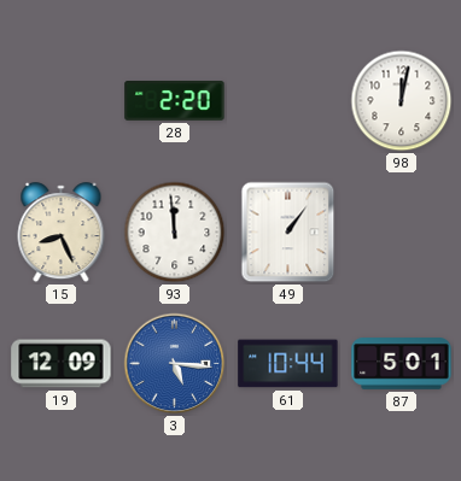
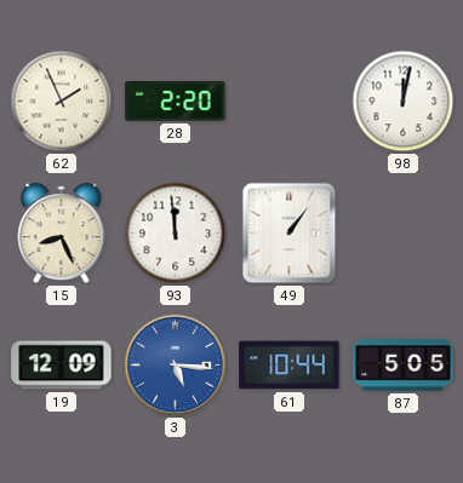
62: none -> 1:56 (62, 102)
87: 5:01 -> 5:05 (404, 366)
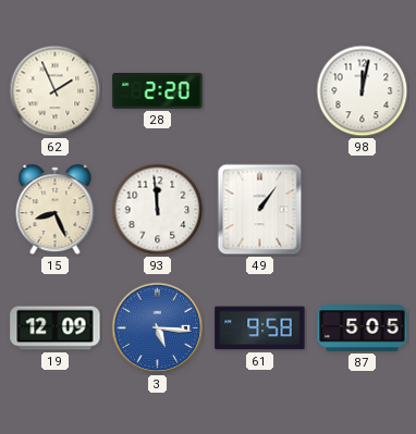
61: 10:44 -> 9:58 (260, 328)
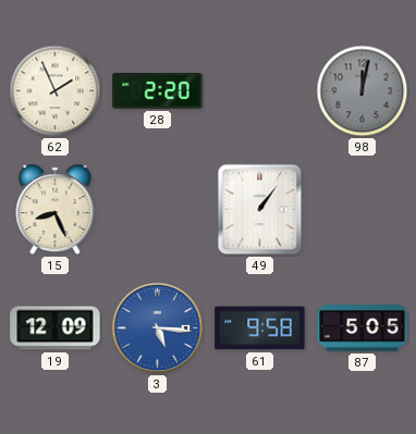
98 dial: white -> grey (363, 91)
93: 11:59 -> none (158, 210)
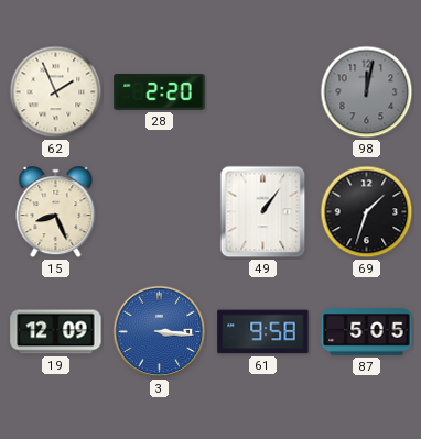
69: none -> 1:33 (367, 212)
3: 5:16 -> 3:16 (160, 332)
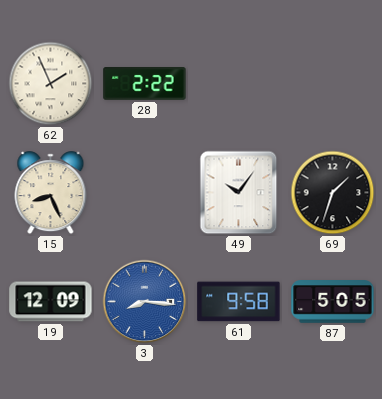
28: 2:20 -> 2:22 (145, 84)
98: 12:02 -> none (367, 92)
49: 1:06 -> 10:06 (239, 193)
3: 3:16 -> 8:16 (145, 302)
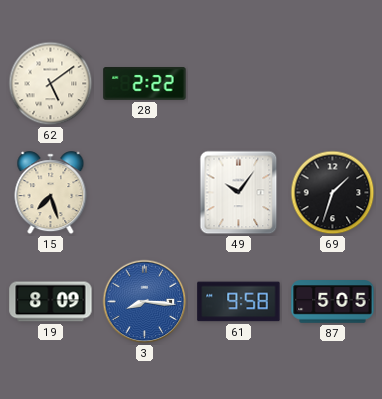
62: 1:56 -> 5:09 (51, 84)
15: 8:26 -> 7:27 (51, 193)
19: 12:09 -> 8:09 (51, 302)
